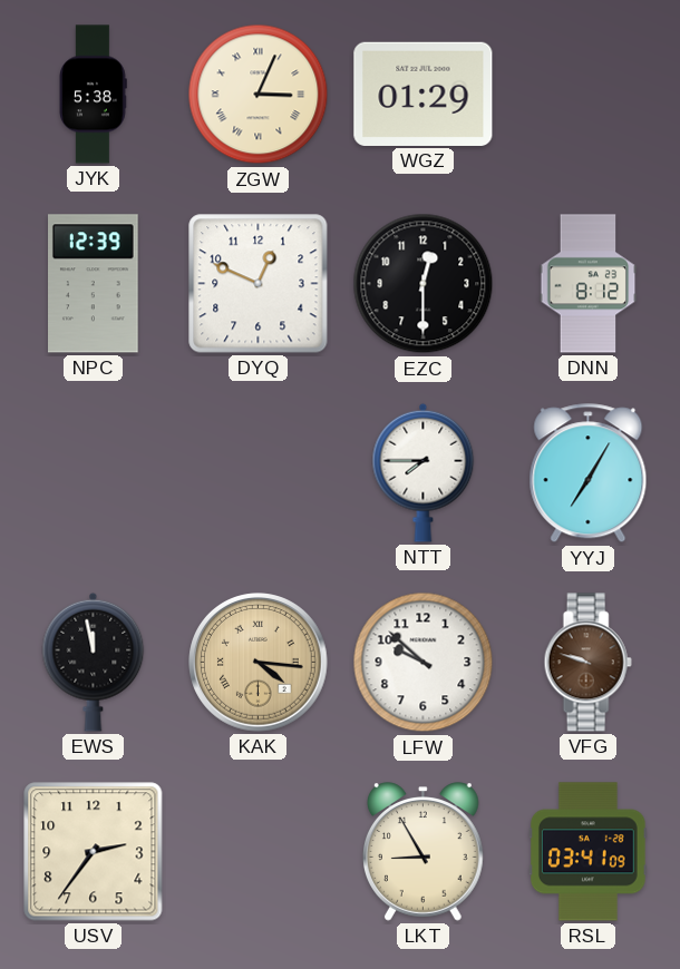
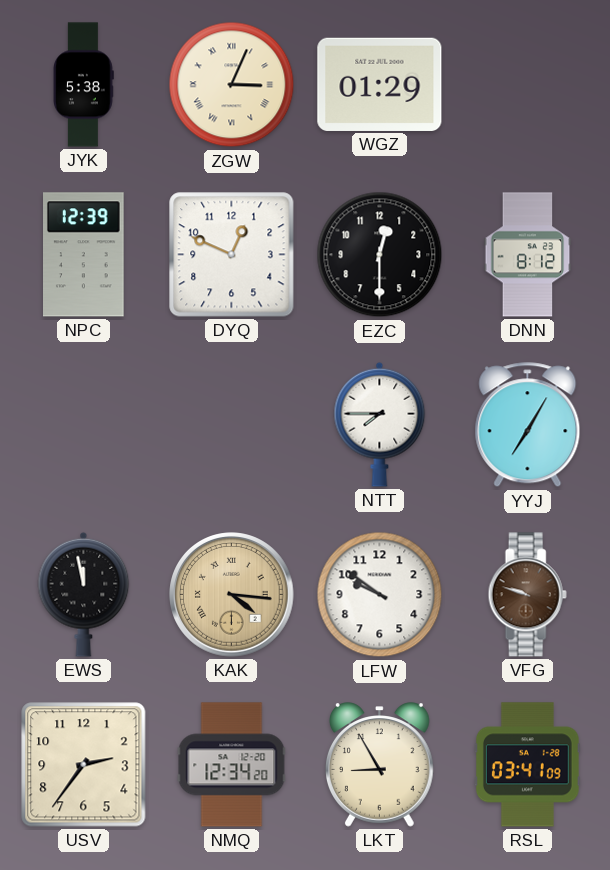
LFW: 9:52 -> 9:51 (380, 595)
NMQ: none -> 12:34 (232, 765)
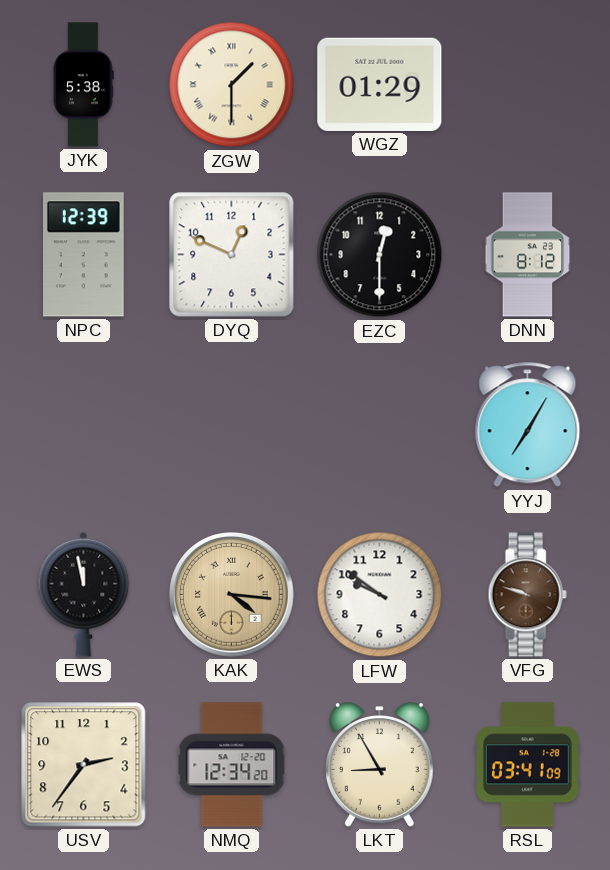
ZGW: 3:04 -> 1:30 (232, 85)
NTT: 7:45 -> none (380, 424)
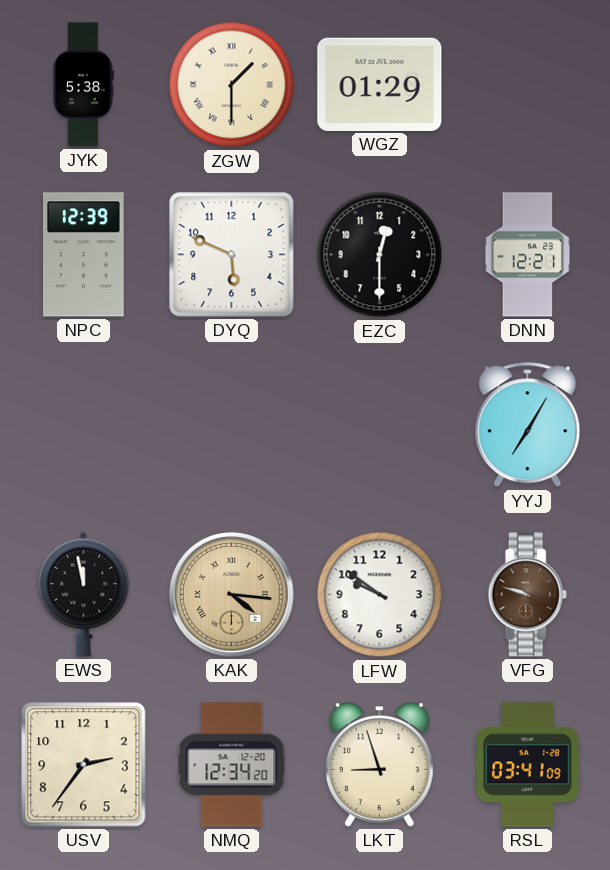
DYQ: 12:49 -> 5:49 (232, 255)
DNN: 8:12 -> 12:21 (528, 255)
LKT: 8:55 -> 8:57 (380, 765)
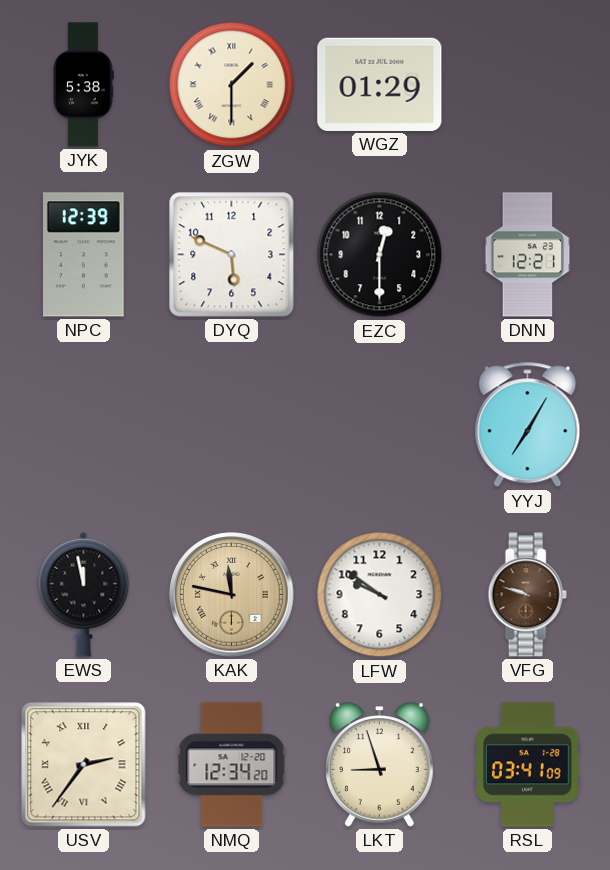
KAK: 4:16 -> 11:47 (232, 595)
USV numerals: Arabic -> Roman (84, 765)
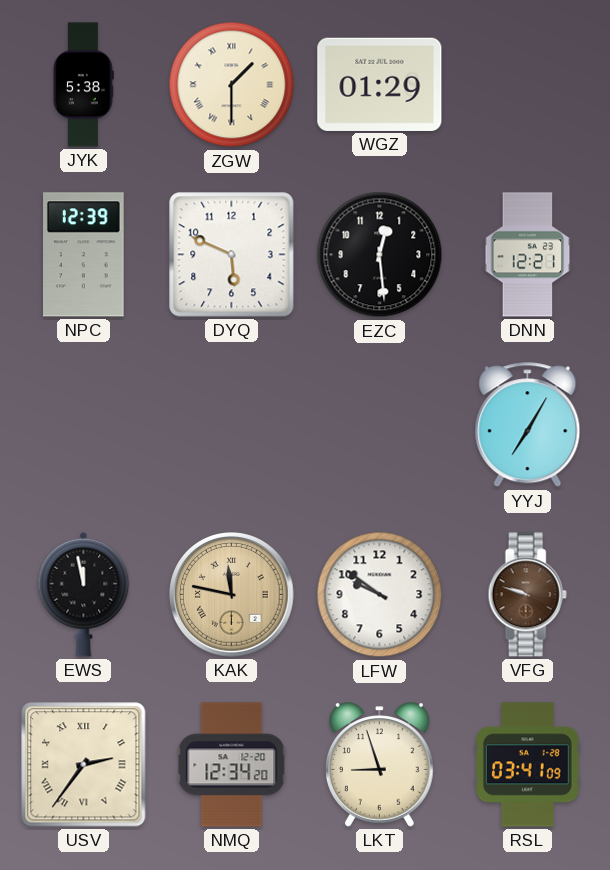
EZC: 12:30 -> 12:29 (380, 255)
